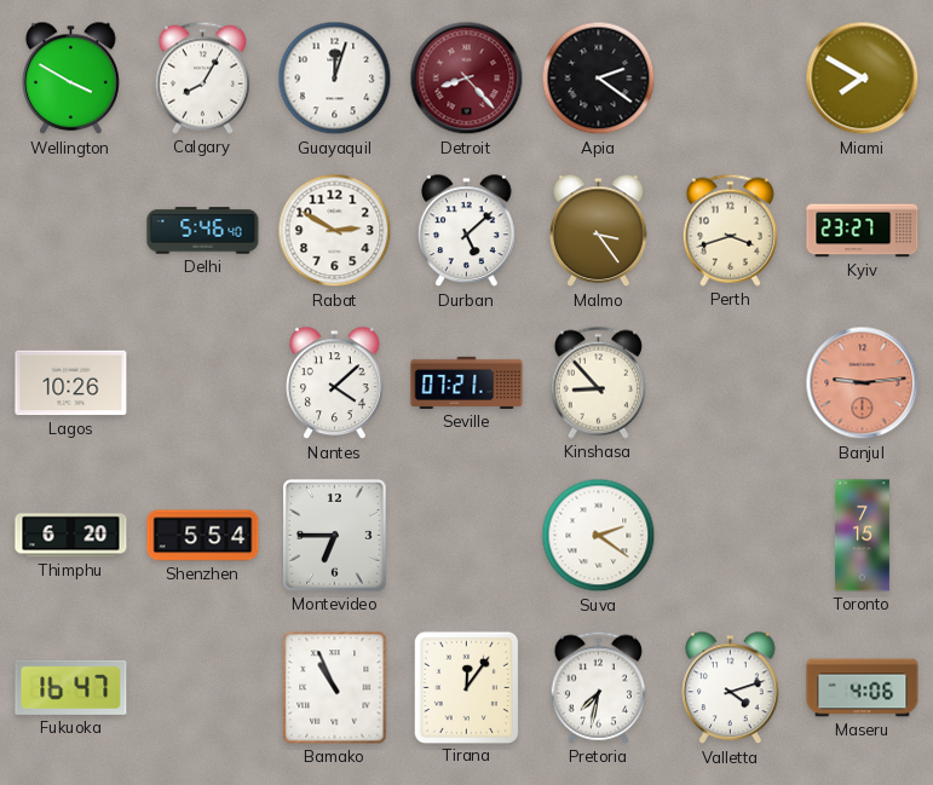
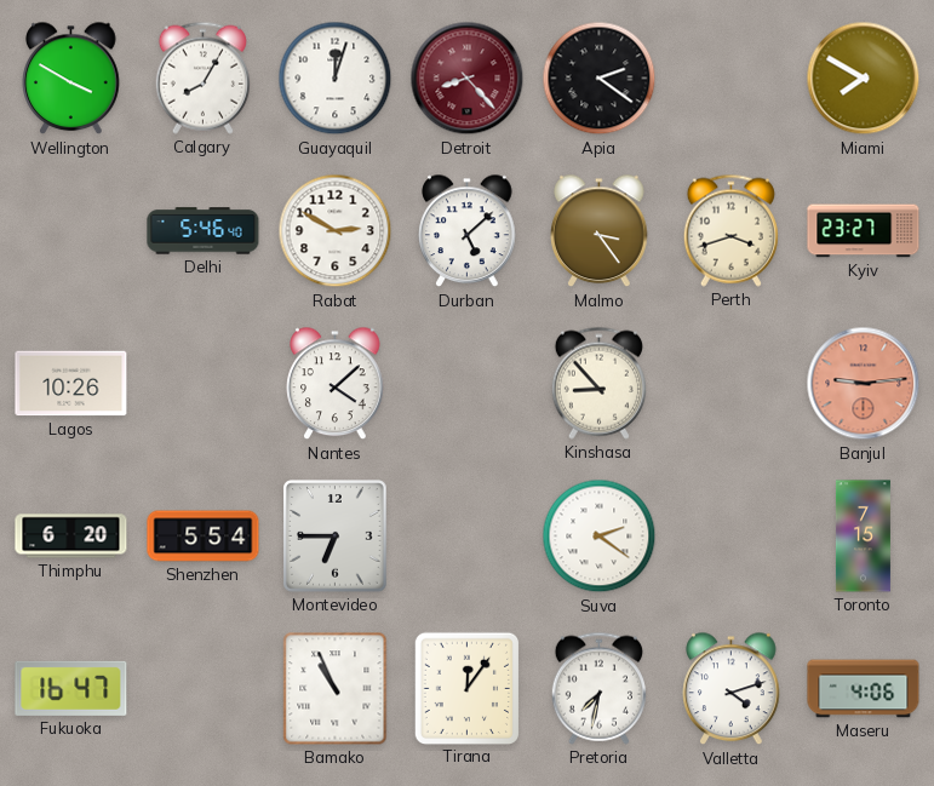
Seville: 07:21 -> none (467, 382)
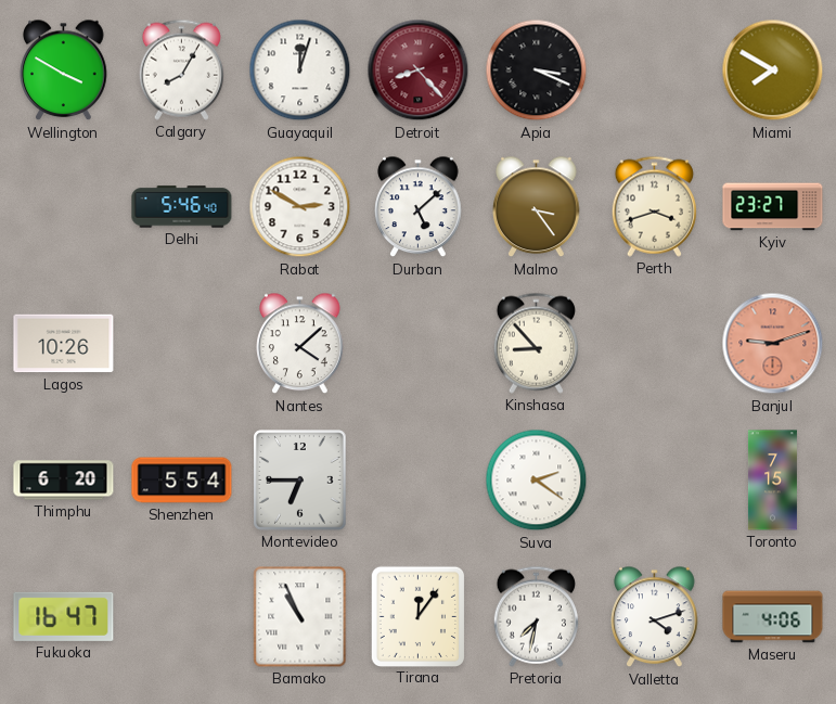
Apia: 2:21 -> 3:19 (537, 71)
Banjul: 9:14 -> 9:12 (773, 344)
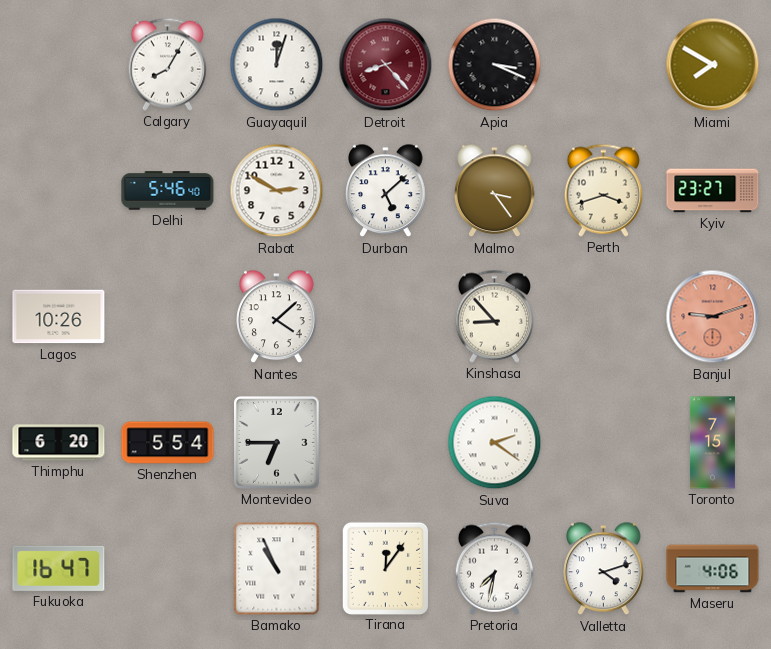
Wellington: 3:50 -> none (64, 71)
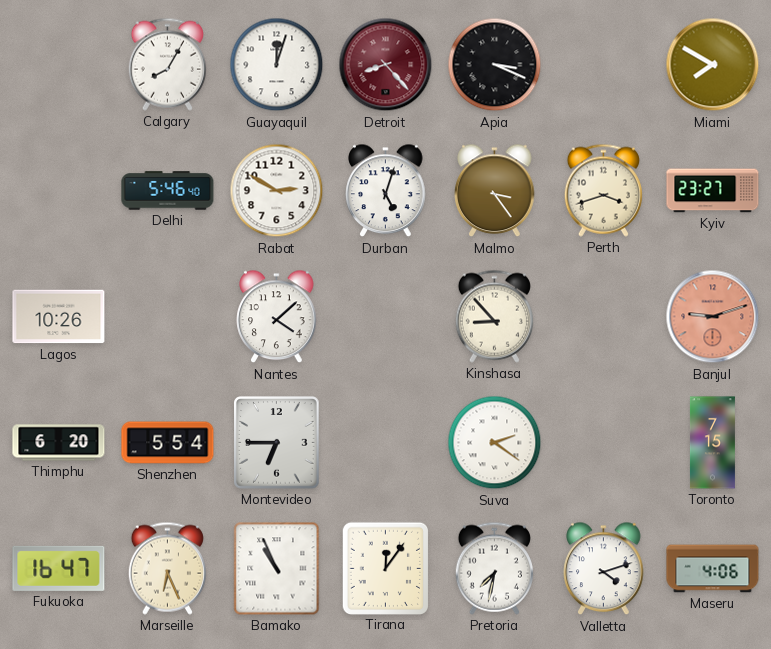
Durban: 5:08 -> 5:03 (386, 191)
Marseille: none -> 6:26 (167, 568)
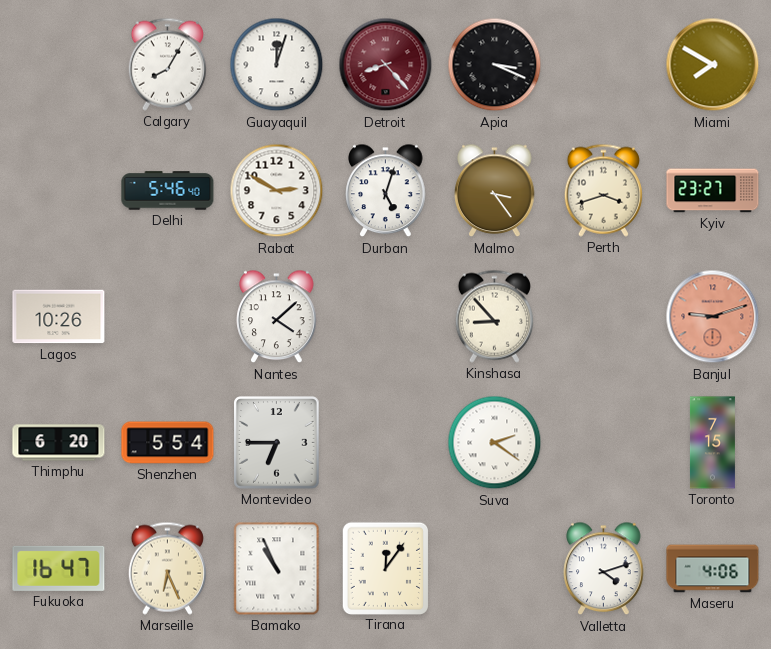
Pretoria: 7:32 -> none (494, 568)
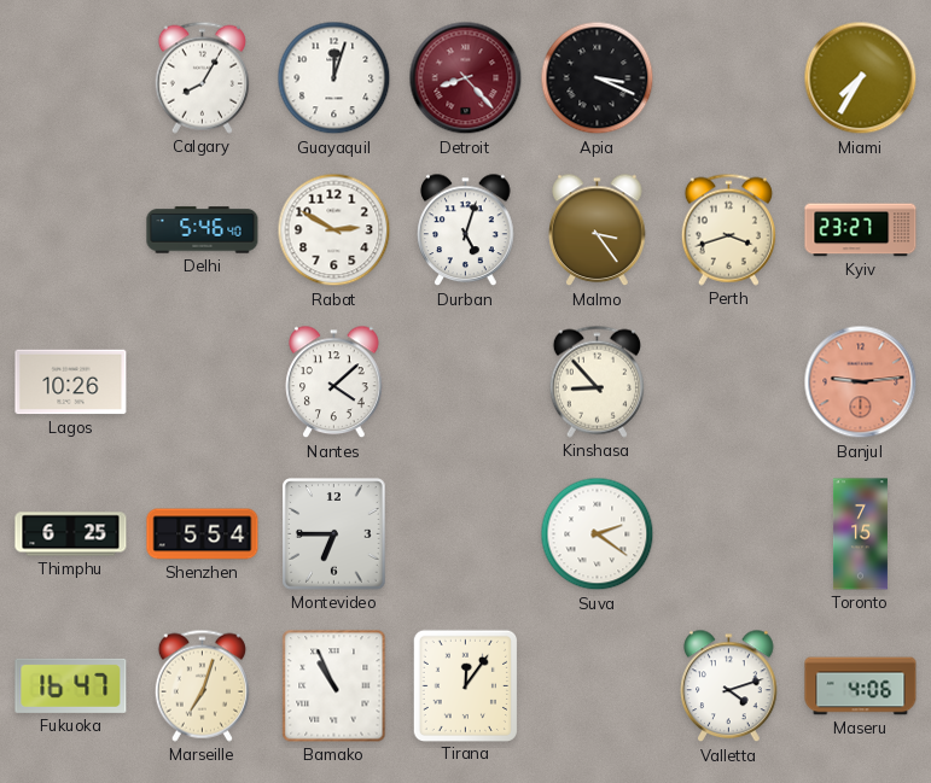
Miami: 7:50 -> 7:35 (861, 78)
Banjul: 9:12 -> 9:14 (861, 382)
Thimphu: 6:20 -> 6:25 (71, 534)
Marseille: 6:26 -> 7:03 (202, 685)
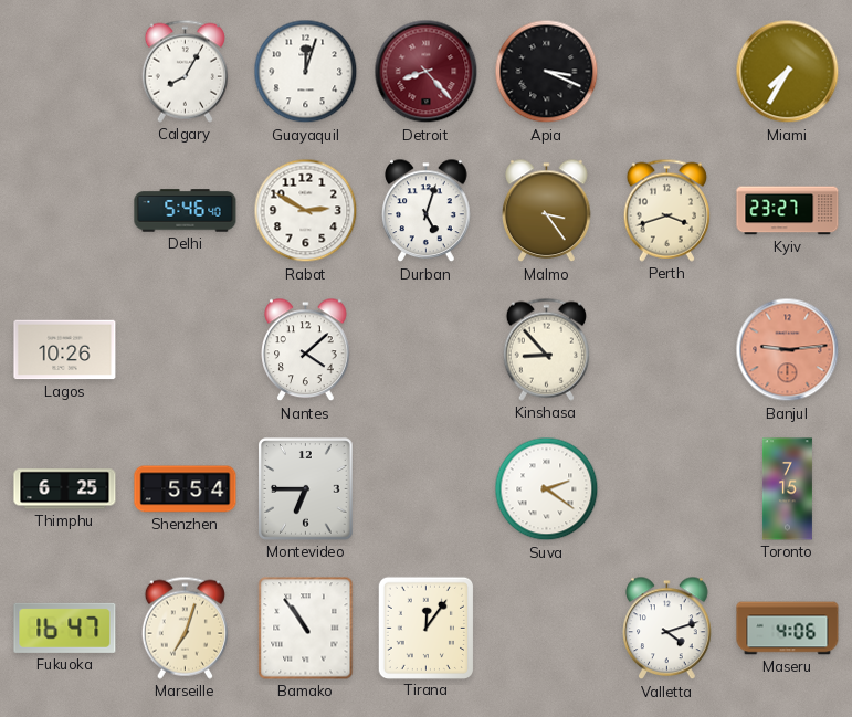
Bamako: 10:56 -> 10:54 (306, 629)
